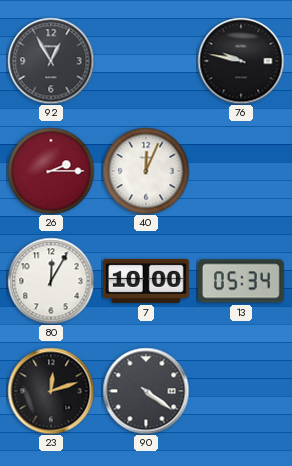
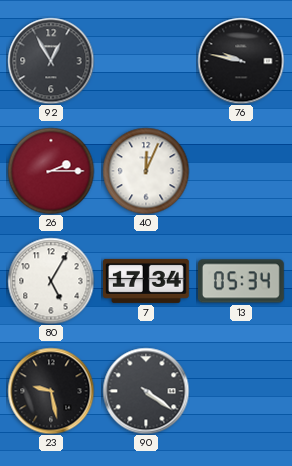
80: 12:05 -> 5:05 (51, 281)
7: 10:00 -> 17:34 (147, 281)
23: 12:12 -> 9:28 (51, 391)
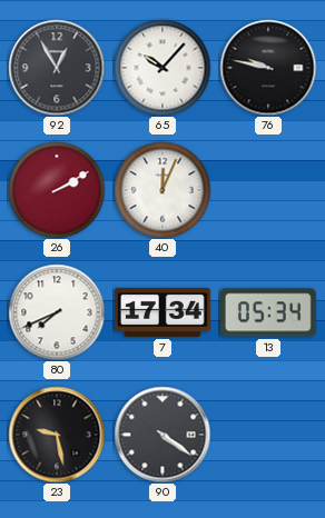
65: none -> 10:07 (162, 68)
26: 2:15 -> 2:10 (57, 190)
80: 5:05 -> 7:41 (57, 312)
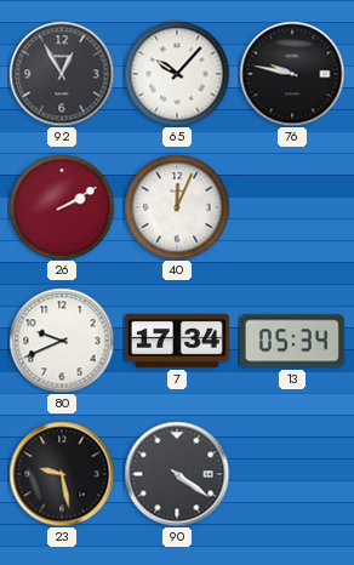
80: 7:41 -> 9:41 (62, 341)
